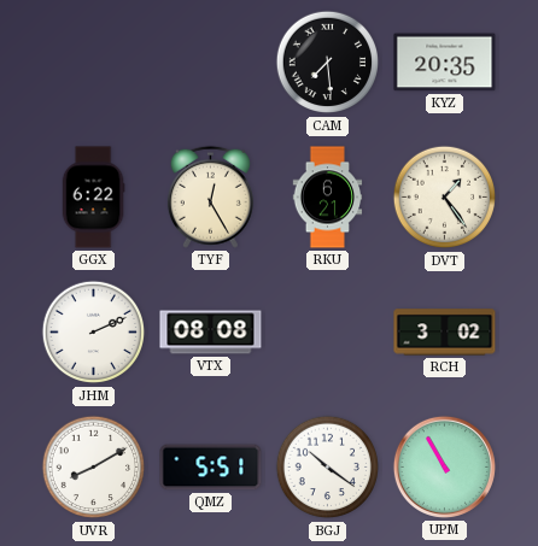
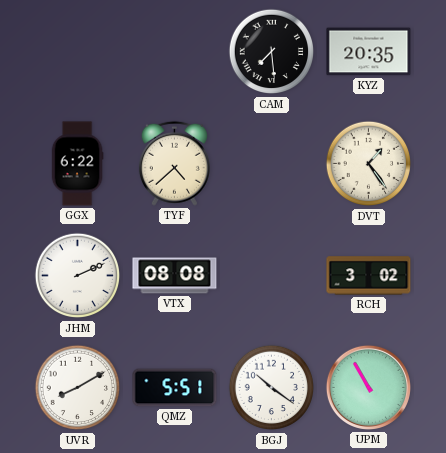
TYF: 12:25 -> 4:38 (174, 163)
RKU: 6:21 -> none (328, 198)
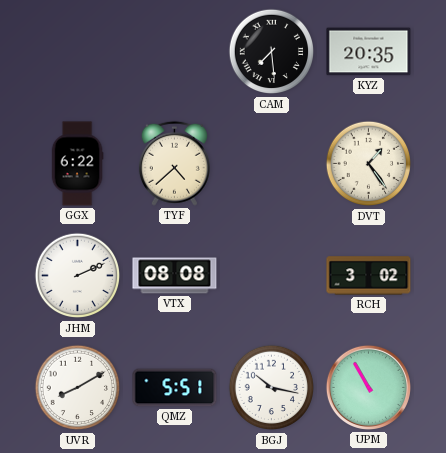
BGJ: 10:21 -> 10:17 (272, 388)
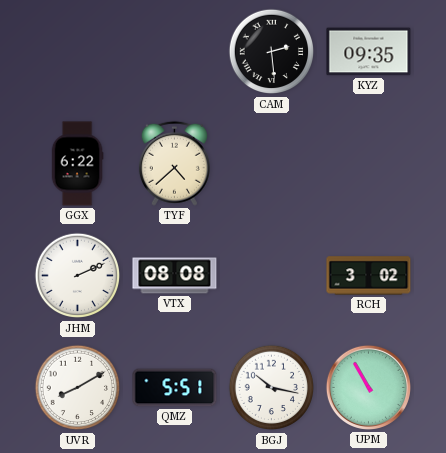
CAM: 7:29 -> 2:29 (272, 52)
KYZ: 20:35 -> 09:35 (369, 52)
DVT: 1:24 -> none (369, 164)
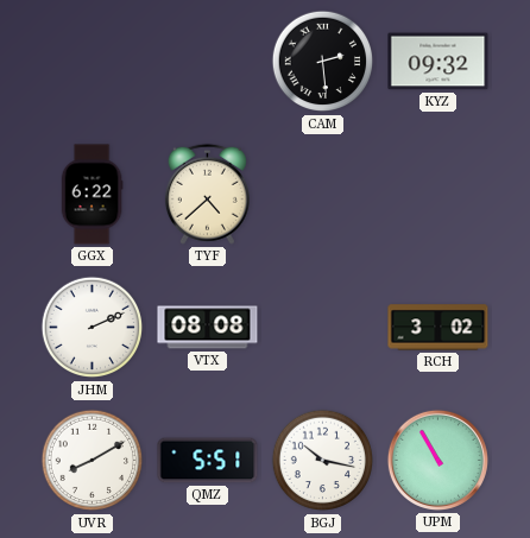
KYZ: 09:35 -> 09:32 (438, 62)
